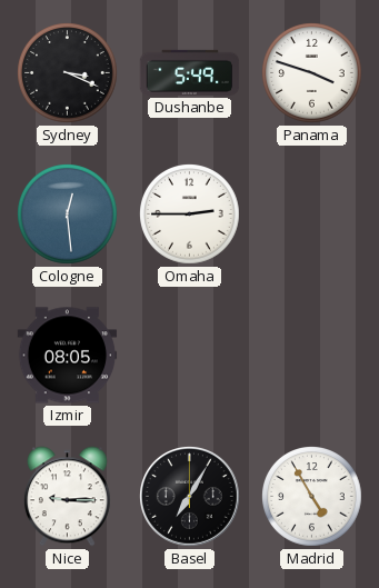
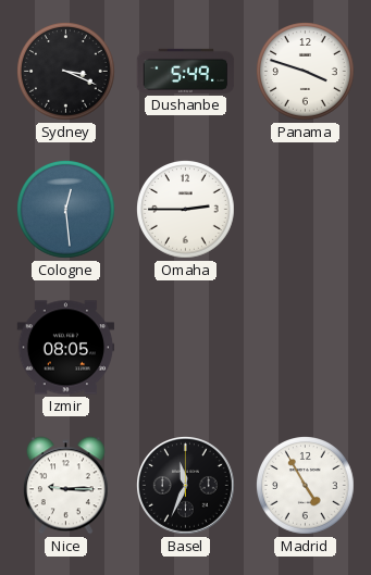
Basel: 7:05 -> 11:34 (186, 486)
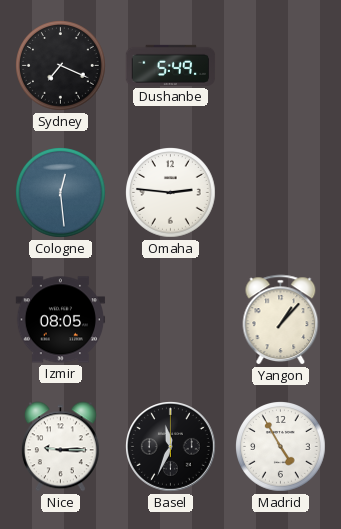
Sydney: 3:19 -> 7:19 (61, 66)
Panama: 3:48 -> none (306, 72)
Omaha: 2:45 -> 2:46 (171, 193)
Yangon: none -> 1:07 (281, 320)
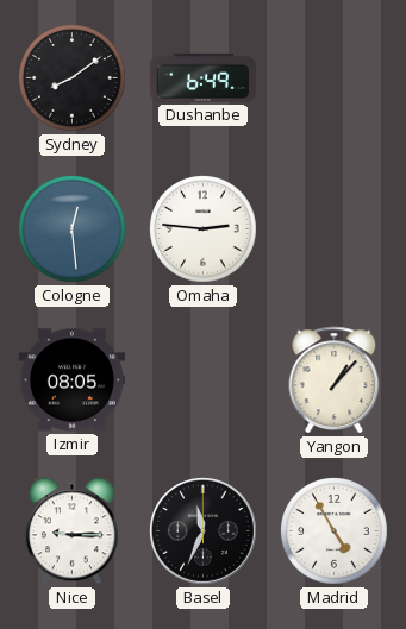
Sydney: 7:19 -> 8:09 (73, 78)
Dushanbe: 5:49 -> 6:49 (204, 77)
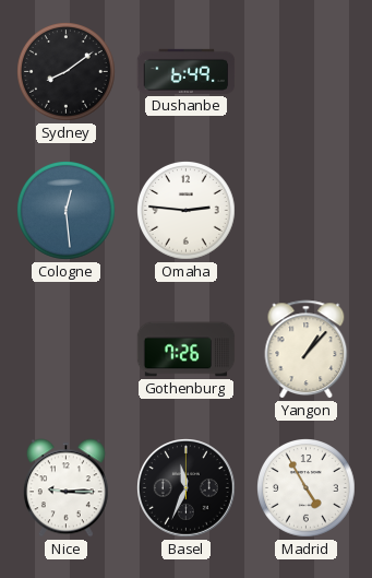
Izmir: 08:05 -> none (73, 380)
Gothenburg: none -> 7:26 (187, 350)
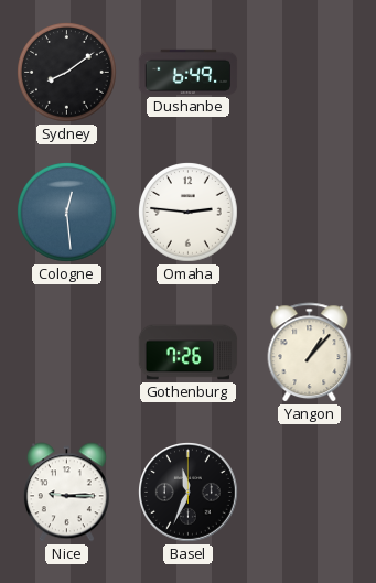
Madrid: 4:55 -> none (307, 488)
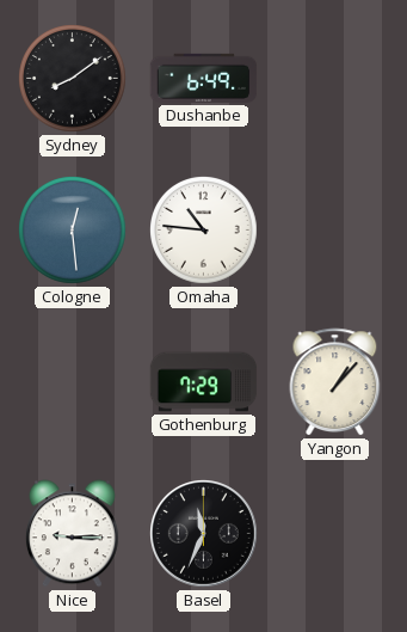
Omaha: 2:46 -> 10:46 (204, 231)
Gothenburg: 7:26 -> 7:29 (204, 382)
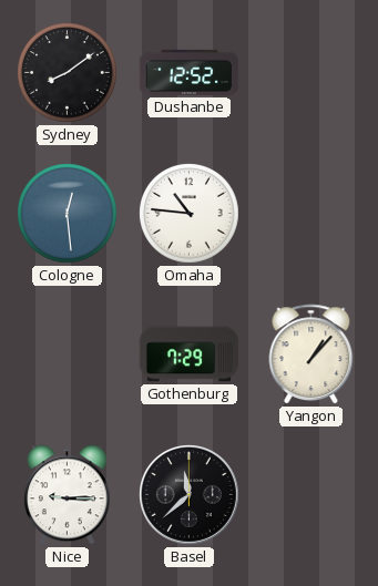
Dushanbe: 6:49 -> 12:52 (190, 72)
Basel: 11:34 -> 11:38 (190, 495)
